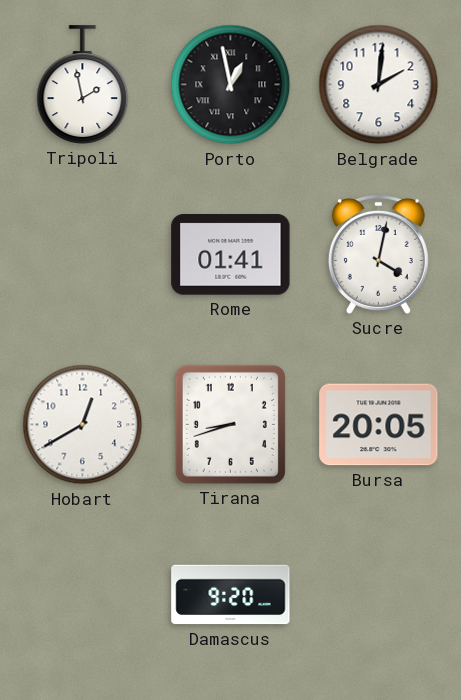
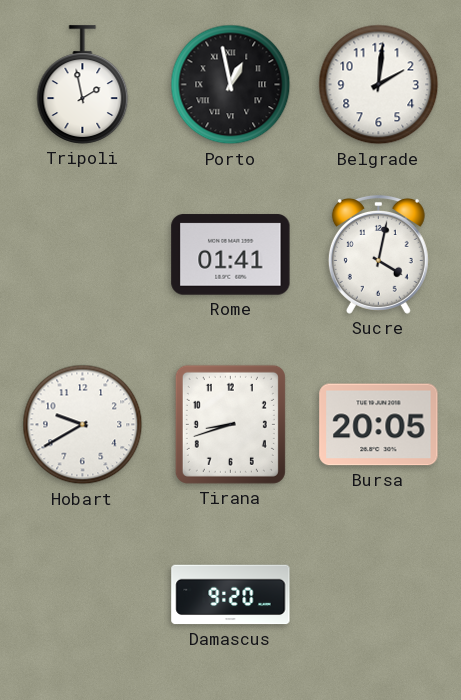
Hobart: 12:40 -> 9:40 (83, 425)
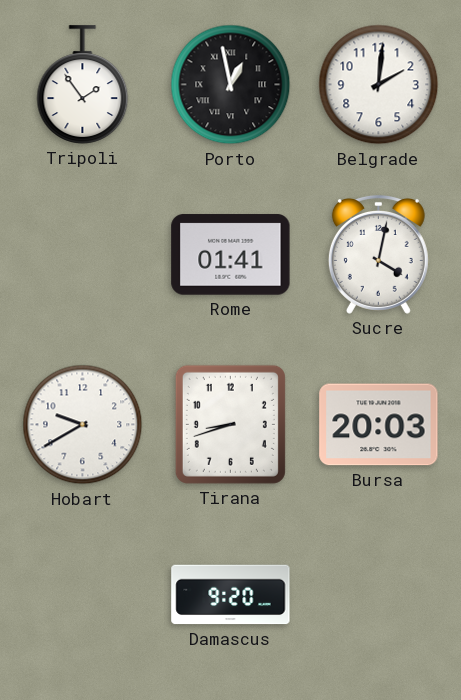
Tripoli: 1:58 -> 1:54 (83, 85)
Bursa: 20:05 -> 20:03 (379, 425)
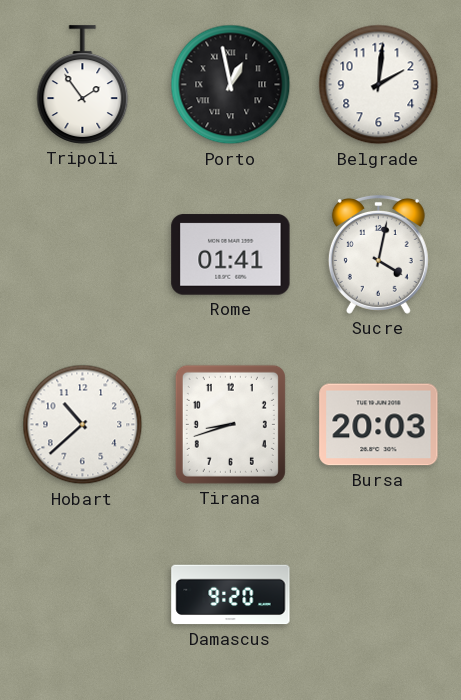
Hobart: 9:40 -> 10:38 (83, 425)
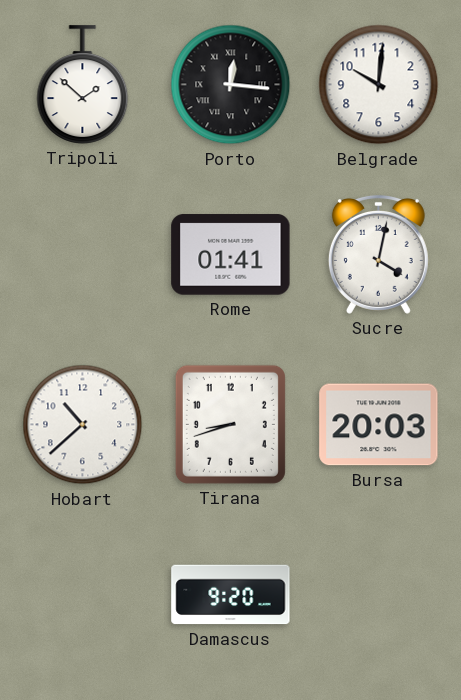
Tripoli: 1:54 -> 1:52 (83, 85)
Porto: 12:58 -> 12:16 (231, 85)
Belgrade: 2:01 -> 10:01 (379, 85)
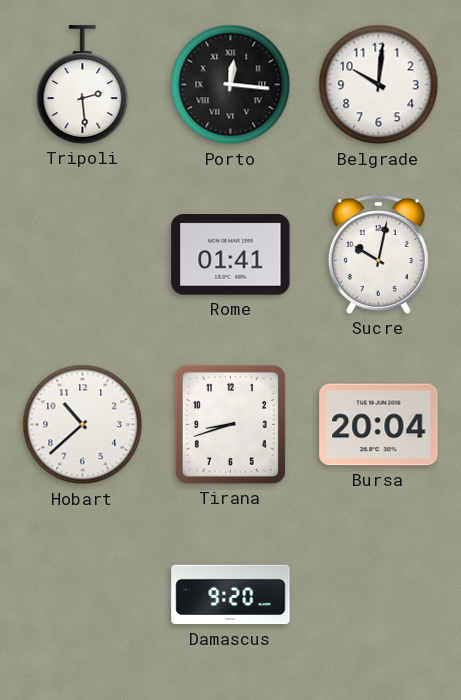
Tripoli: 1:52 -> 2:29 (83, 85)
Sucre: 4:02 -> 10:02 (378, 254)
Bursa: 20:03 -> 20:04 (379, 425)
